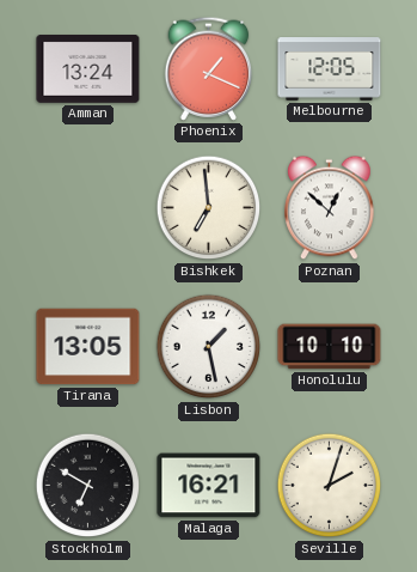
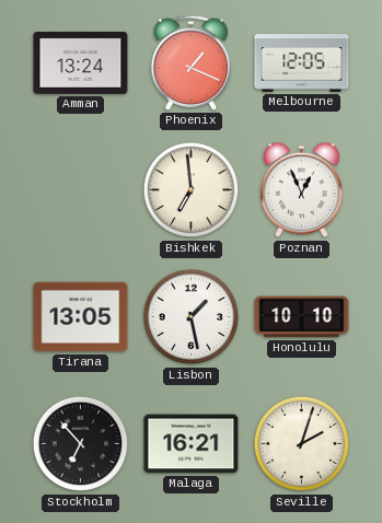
Poznan: 12:52 -> 12:56 (302, 190)
Stockholm: 6:50 -> 6:53 (81, 444)
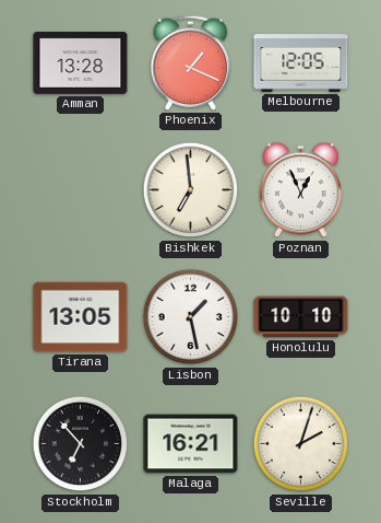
Amman: 13:24 -> 13:28 (81, 63)
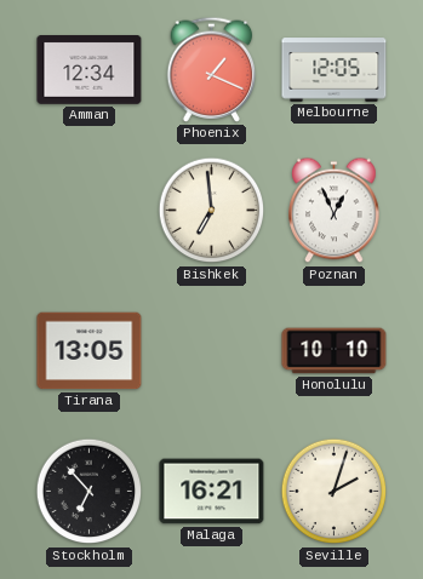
Amman: 13:28 -> 12:34 (90, 70)
Lisbon: 1:28 -> none (191, 317)
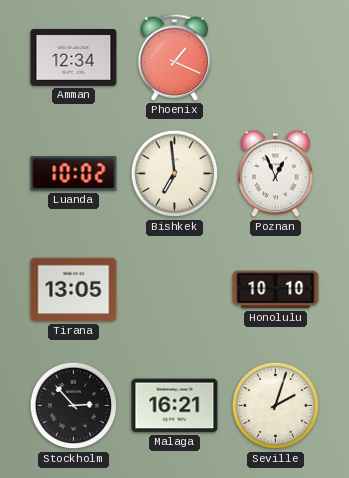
Melbourne: 12:05 -> none (335, 70)
Luanda: none -> 10:02 (74, 174)
Stockholm: 6:53 -> 2:53 (74, 406)
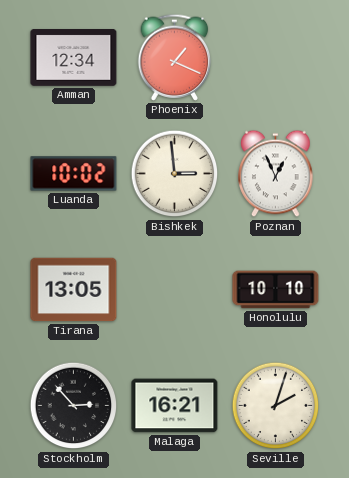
Bishkek: 6:59 -> 2:59 (175, 174)
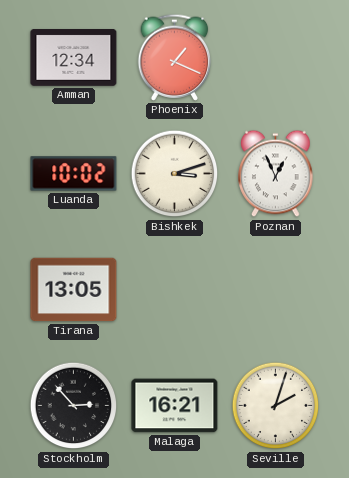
Bishkek: 2:59 -> 3:12 (175, 174)
Honolulu: 10:10 -> none (276, 290)
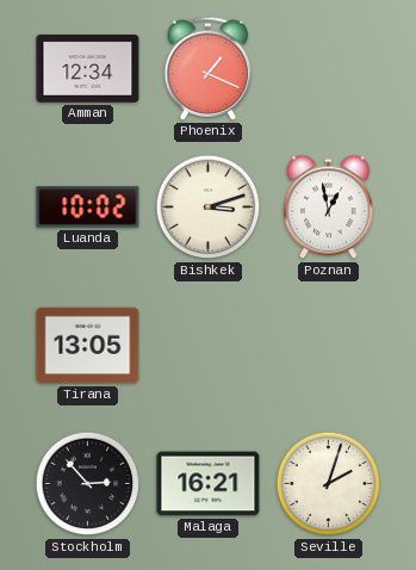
Poznan: 12:56 -> 12:58 (329, 207)
